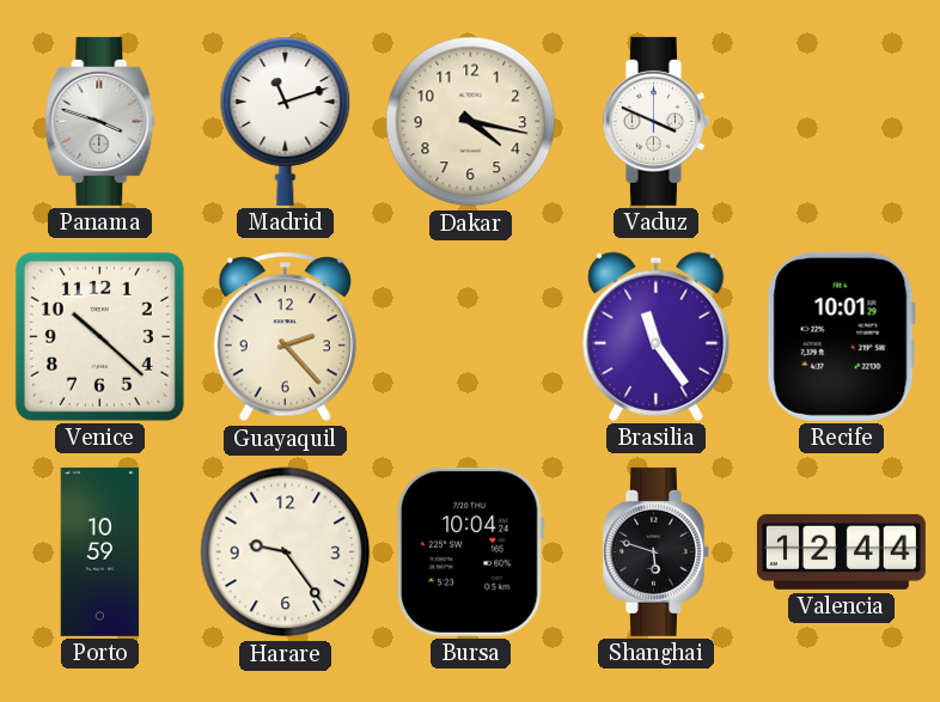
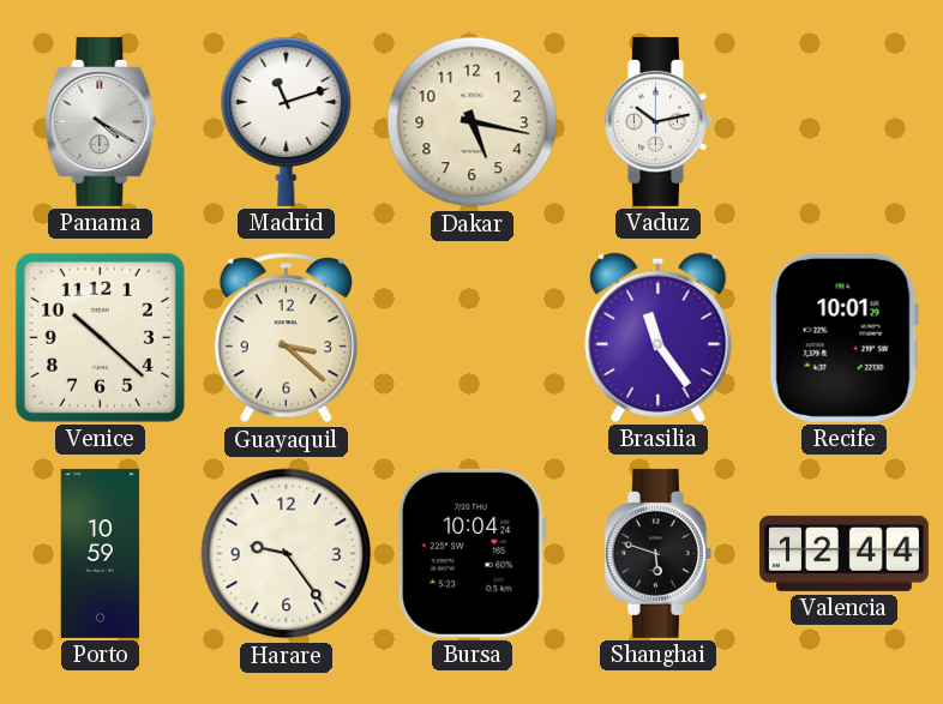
Panama: 3:48 -> 4:20 (101, 121)
Dakar: 4:17 -> 5:17 (473, 122)
Vaduz: 3:49 -> 10:13 (657, 121)
Guayaquil: 2:23 -> 3:22 (286, 338)
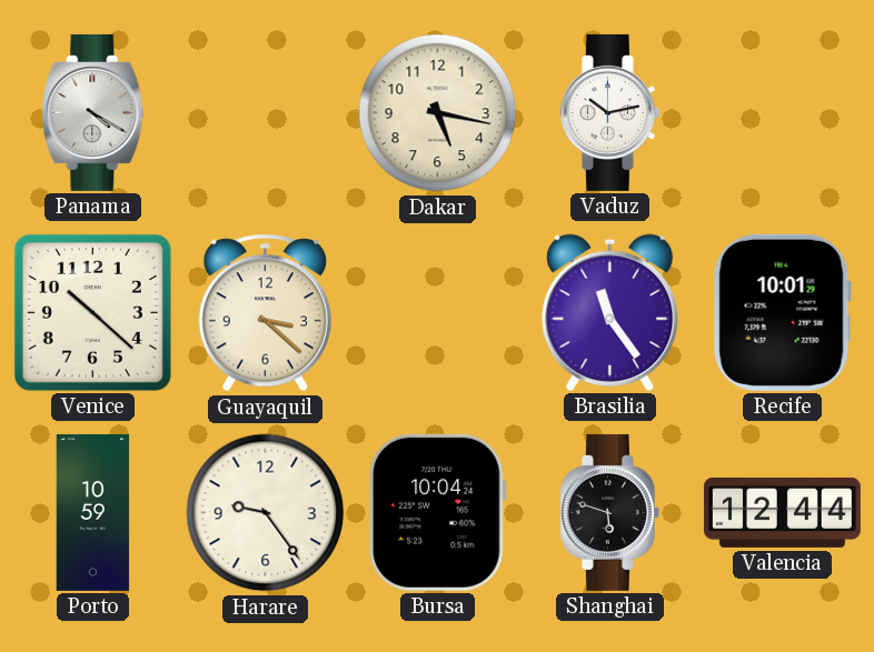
Madrid: 11:12 -> none (287, 121)
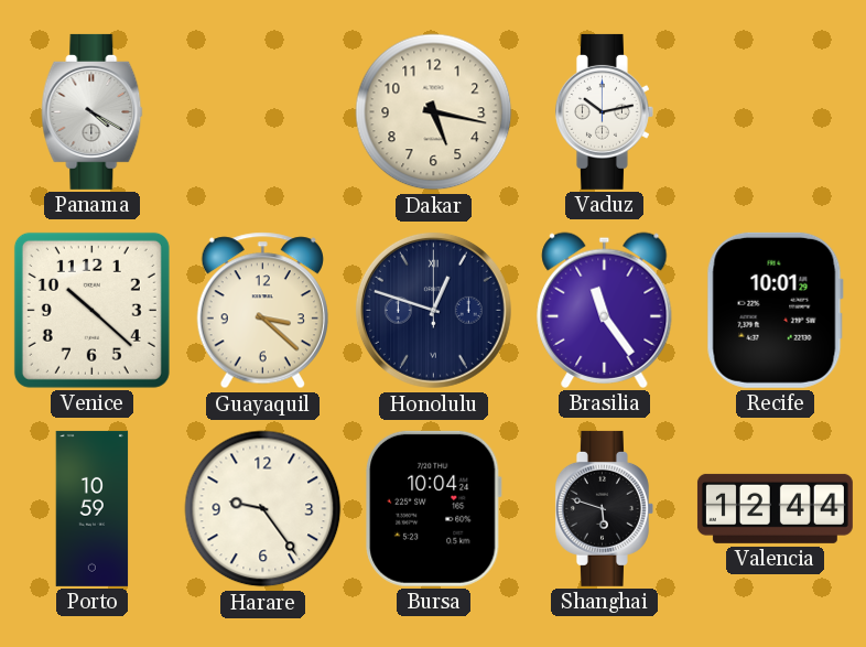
Honolulu: none -> 12:48 (433, 310)
